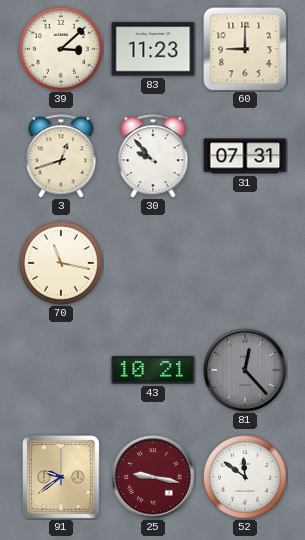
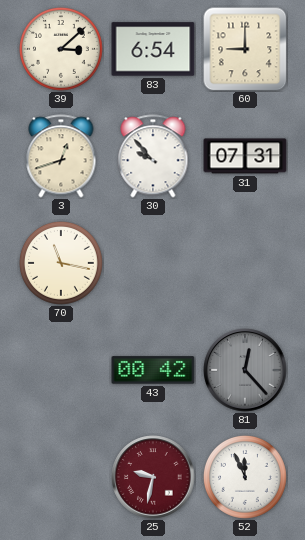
83: 11:23 -> 6:54 (153, 49)
43: 10:21 -> 00:42 (153, 370)
91: 9:39 -> none (61, 477)
25: 9:17 -> 9:32 (153, 477)
52: 11:51 -> 11:56 (245, 477)
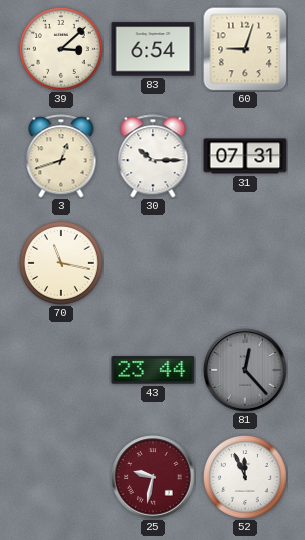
60: 9:00 -> 9:03 (245, 49)
30: 9:53 -> 10:15 (153, 156)
43: 00:42 -> 23:44 (153, 370)
